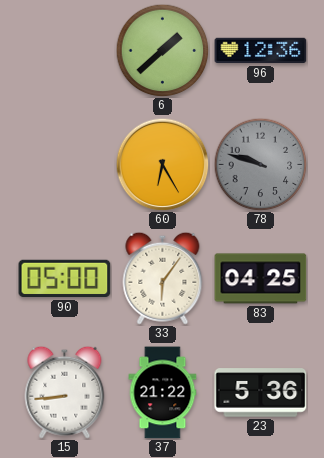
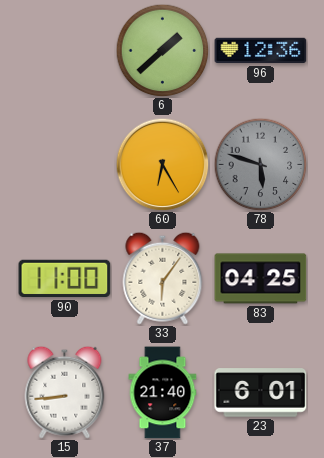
78: 9:48 -> 5:48 (260, 164)
90: 05:00 -> 11:00 (65, 279)
37: 21:22 -> 21:40 (163, 393)
23: 5:36 -> 6:01 (261, 393)
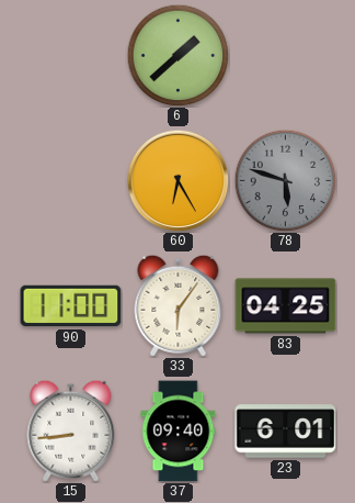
96: 12:36 -> none (261, 51)
37: 21:40 -> 09:40 (179, 432)
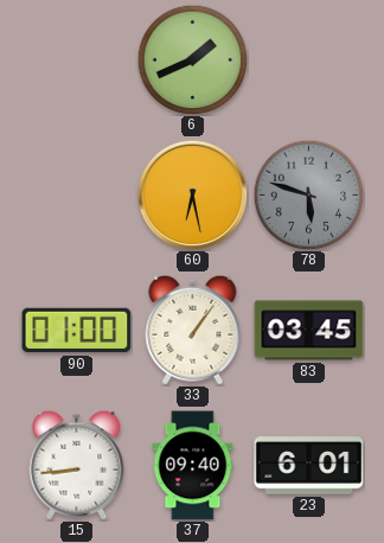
6: 1:38 -> 1:41 (192, 59)
60: 6:25 -> 6:28 (192, 194)
90: 11:00 -> 01:00 (77, 331)
33: 6:06 -> 1:06 (193, 330)
83: 04:25 -> 03:45 (309, 331)
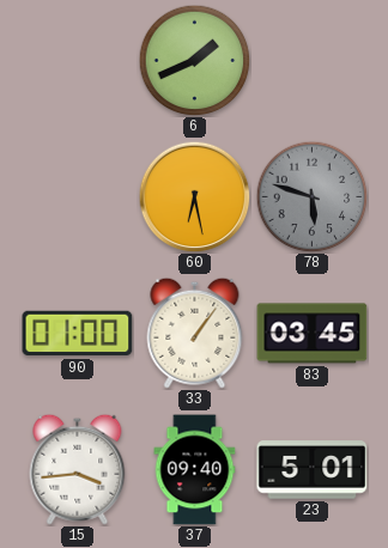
15: 8:44 -> 3:44 (78, 469)
23: 6:01 -> 5:01 (313, 470)
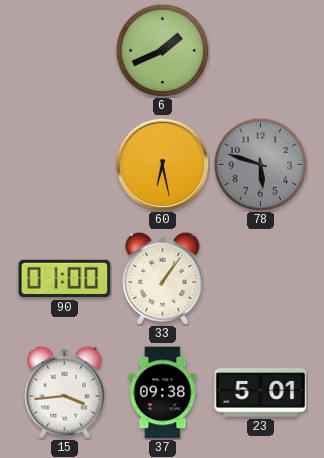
83: 03:45 -> none (313, 334)
37: 09:40 -> 09:38 (163, 393)
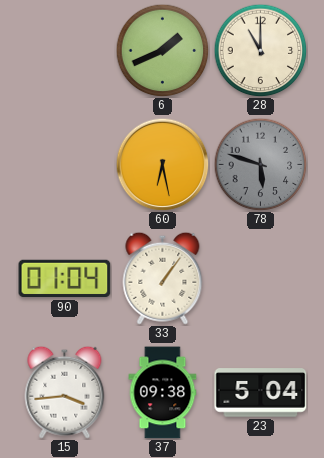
28: none -> 11:00 (260, 50)
90: 01:00 -> 01:04 (65, 279)
23: 5:01 -> 5:04 (261, 393)
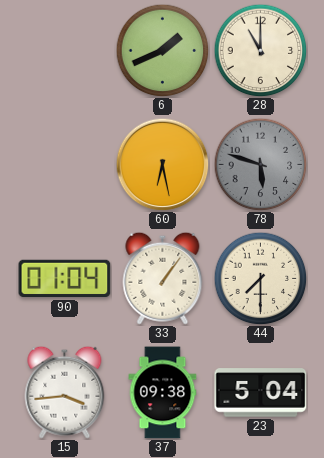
44: none -> 7:30 (260, 278)
